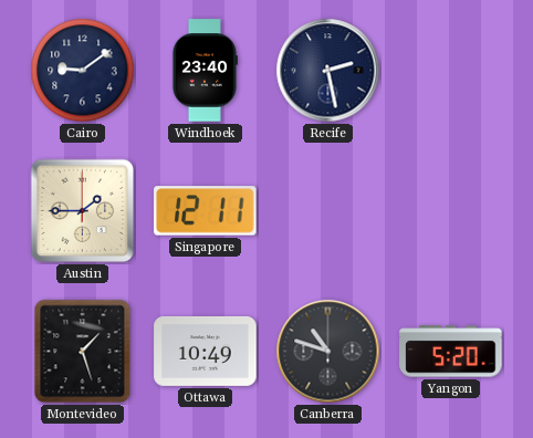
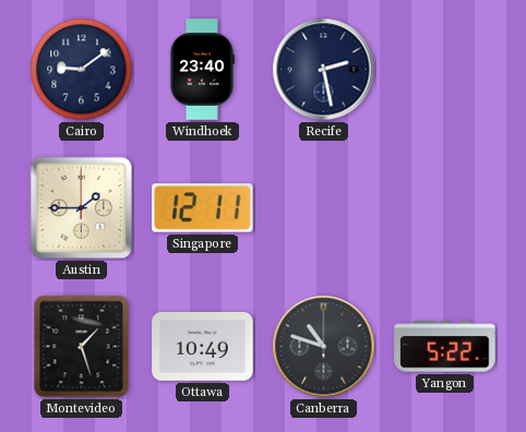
Yangon: 5:20 -> 5:22 (445, 347)
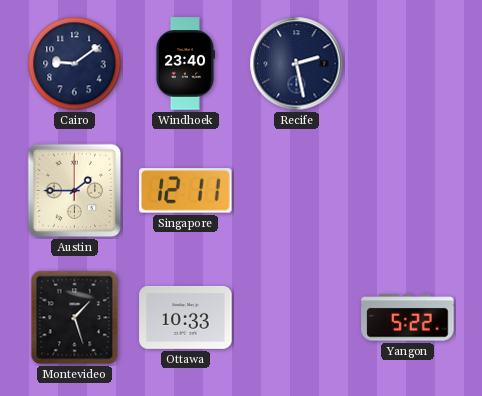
Ottawa: 10:49 -> 10:33 (186, 317)
Canberra: 10:48 -> none (324, 347)
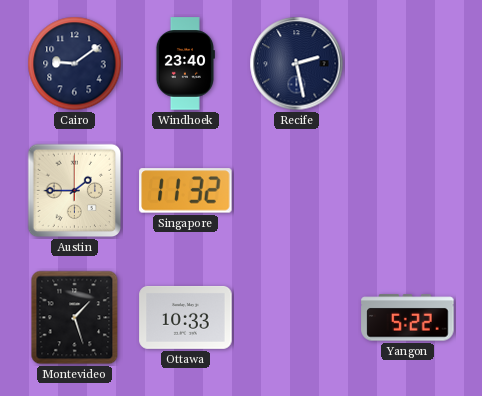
Singapore: 12:11 -> 11:32 (186, 191)
